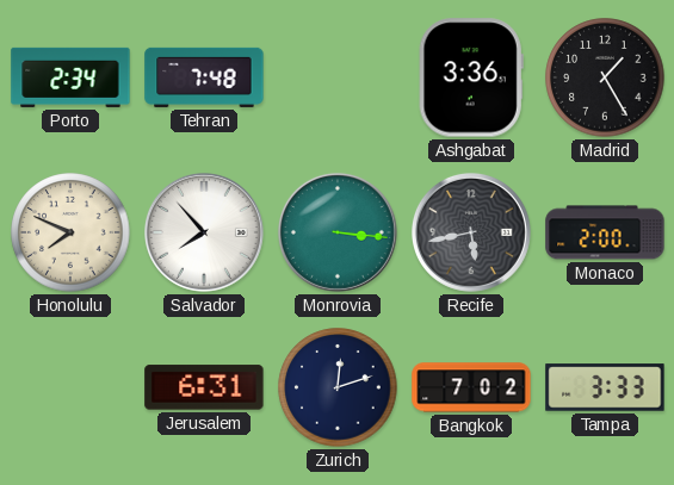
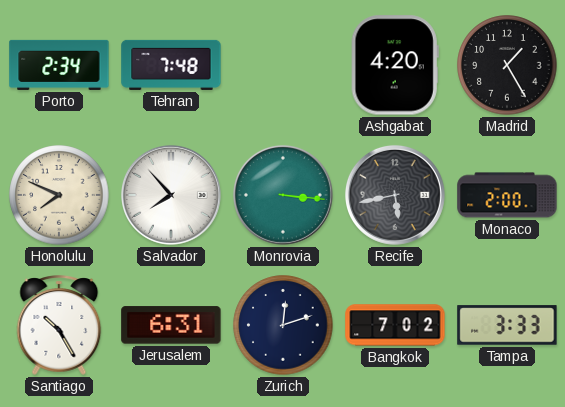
Ashgabat: 3:36 -> 4:20 (395, 65)
Santiago: none -> 10:25 (59, 325)
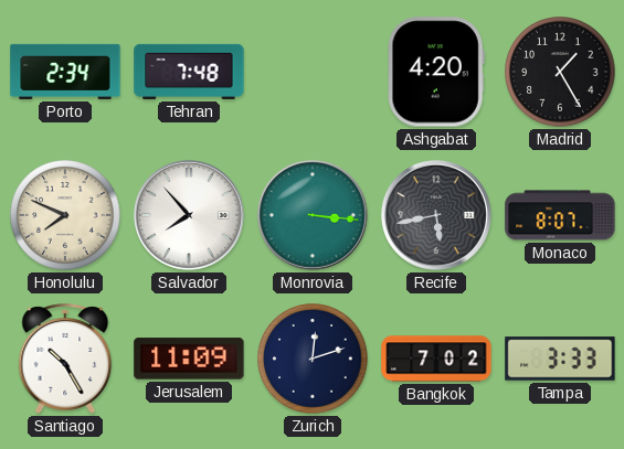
Monaco: 2:00 -> 8:07 (560, 215)
Jerusalem: 6:31 -> 11:09 (189, 359)
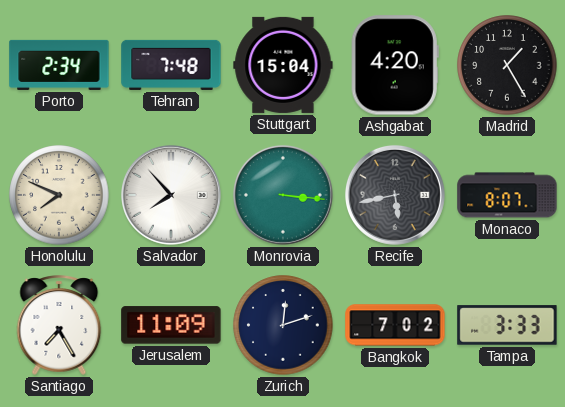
Stuttgart: none -> 15:04 (283, 65)
Santiago: 10:25 -> 7:25 (59, 325)
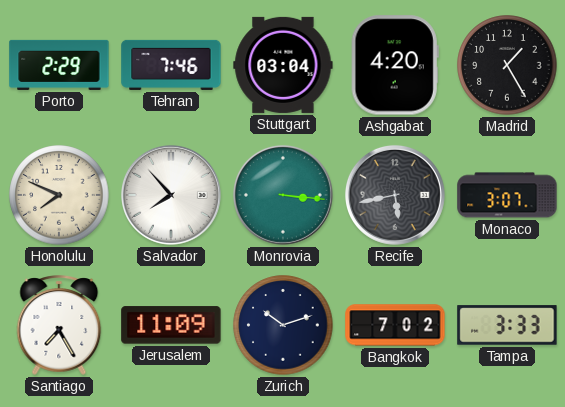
Porto: 2:34 -> 2:29 (59, 65)
Tehran: 7:48 -> 7:46 (171, 65)
Stuttgart: 15:04 -> 03:04 (283, 65)
Monaco: 8:07 -> 3:07 (507, 195)
Zurich: 12:12 -> 10:12 (283, 325)
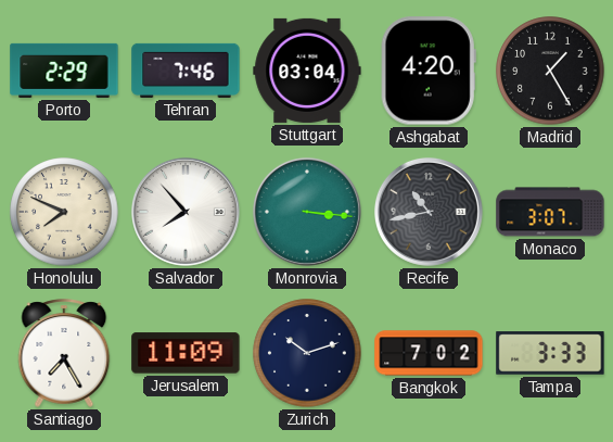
Recife: 5:43 -> 10:43 (429, 212)
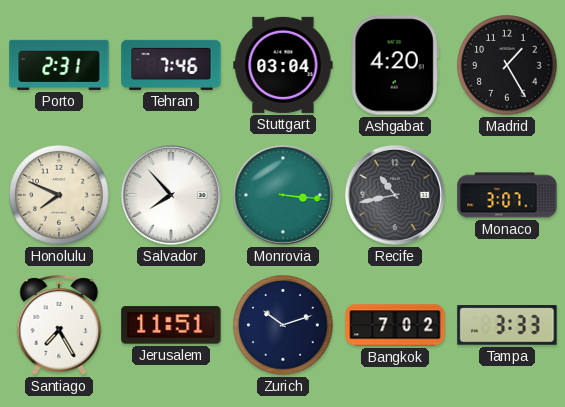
Porto: 2:29 -> 2:31 (59, 65)
Jerusalem: 11:09 -> 11:51 (171, 325)
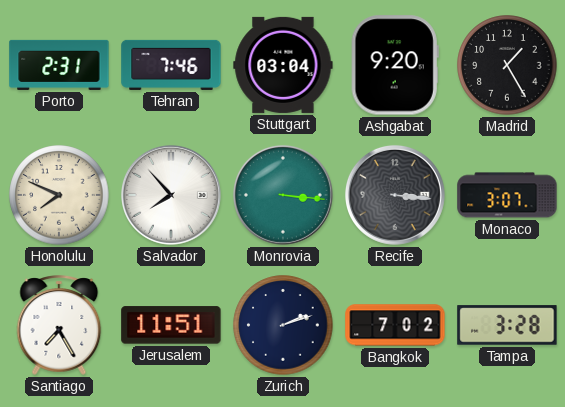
Ashgabat: 4:20 -> 9:20 (395, 65)
Recife: 10:43 -> 3:16 (395, 195)
Zurich: 10:12 -> 2:12 (283, 325)
Tampa: 3:33 -> 3:28 (507, 325)
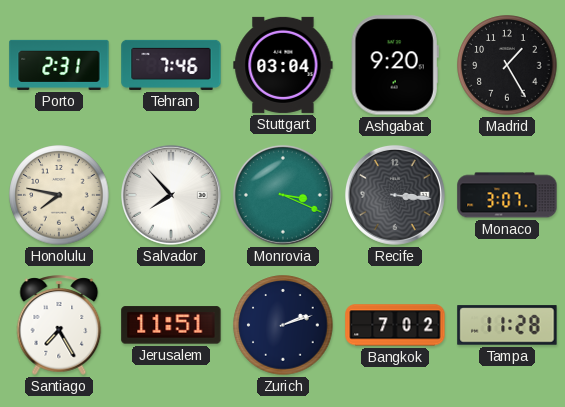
Honolulu: 7:49 -> 7:47 (59, 195)
Monrovia: 3:16 -> 3:19 (283, 195)
Tampa: 3:28 -> 11:28 (507, 325)
